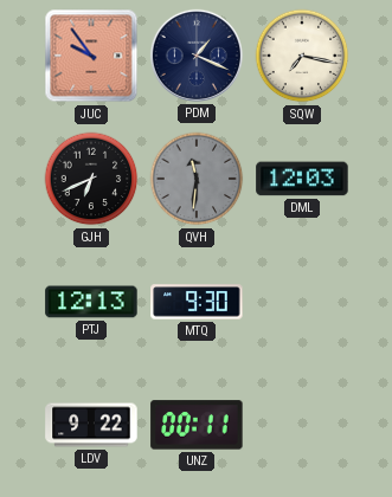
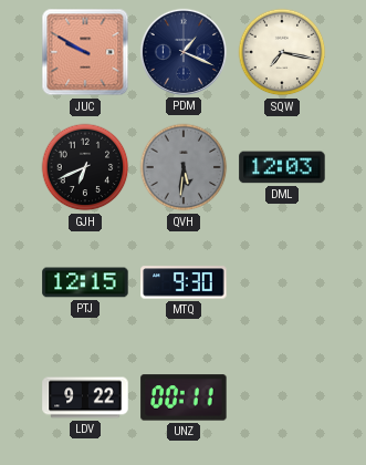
JUC: 9:54 -> 9:50 (85, 52)
QVH: 11:31 -> 5:31 (184, 167)
PTJ: 12:13 -> 12:15 (85, 282)
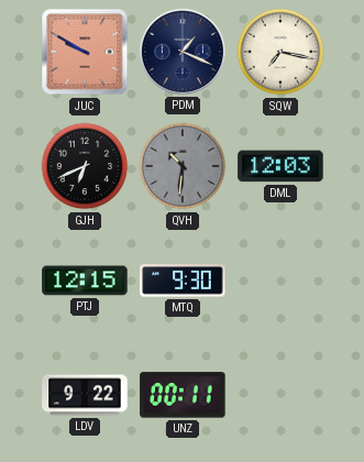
QVH: 5:31 -> 10:31 (183, 166)
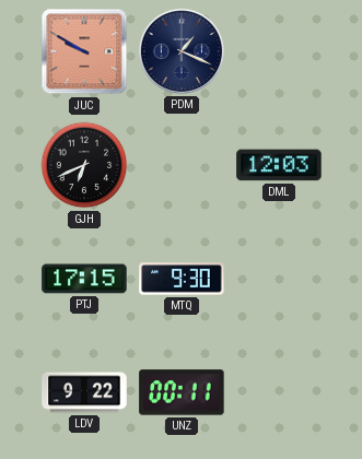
SQW: 7:17 -> none (280, 52)
QVH: 10:31 -> none (183, 166)
PTJ: 12:15 -> 17:15 (84, 279)
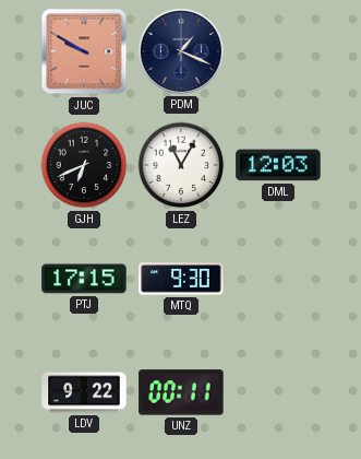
LEZ: none -> 11:05 (181, 165)
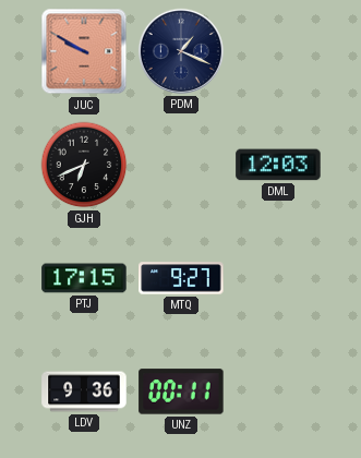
LEZ: 11:05 -> none (181, 165)
MTQ: 9:30 -> 9:27 (181, 278)
LDV: 9:22 -> 9:36 (84, 391)
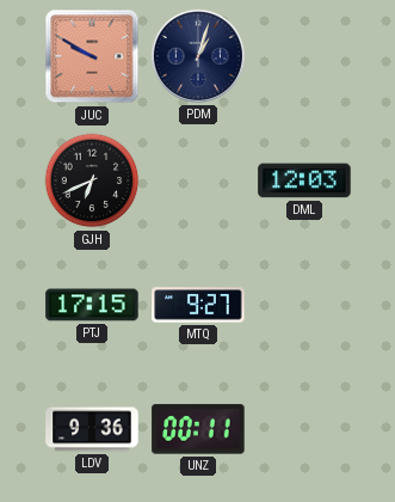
PDM: 1:19 -> 1:03 (198, 56)
